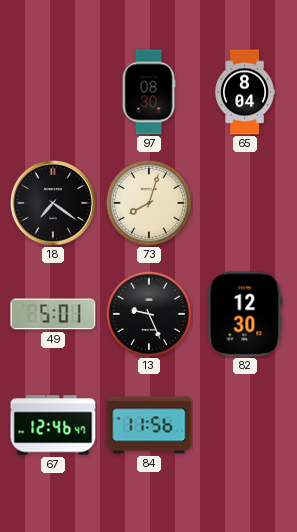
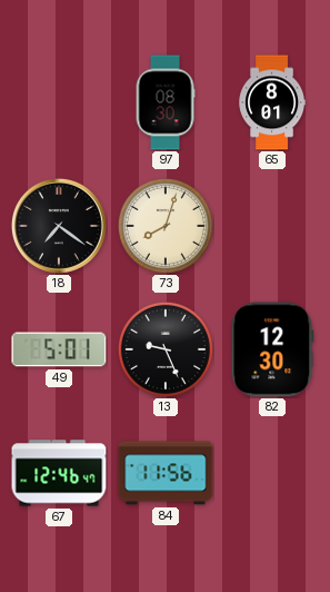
65: 8:04 -> 8:01 (271, 102)
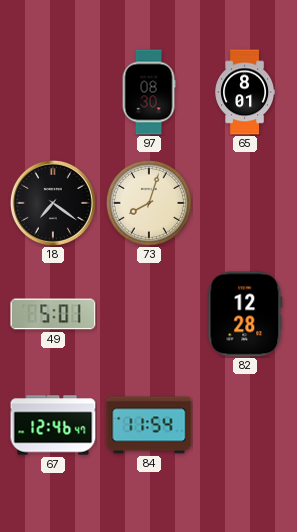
13: 9:26 -> none (166, 349)
82: 12:30 -> 12:28 (245, 314)
84: 11:56 -> 11:54 (149, 425)
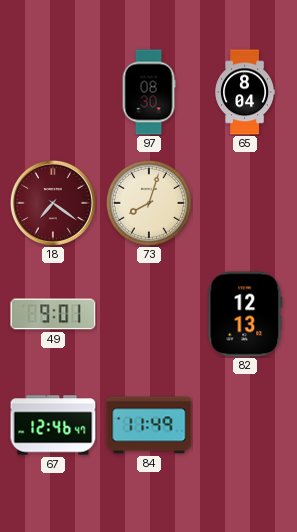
65: 8:01 -> 8:04 (244, 92)
18 dial: black -> burgundy (53, 203)
49: 5:01 -> 9:01 (53, 314)
82: 12:28 -> 12:13 (245, 314)
84: 11:54 -> 11:49 (149, 425)
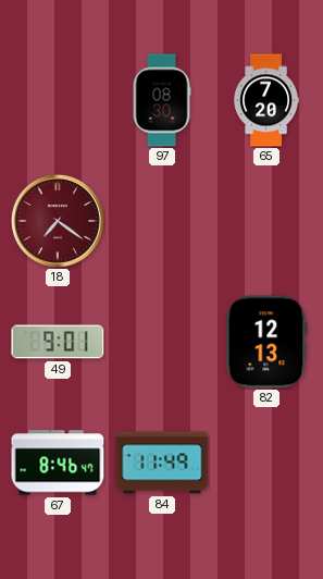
65: 8:04 -> 7:20 (265, 100)
73: 8:03 -> none (149, 203)
67: 12:46 -> 8:46 (58, 463)
